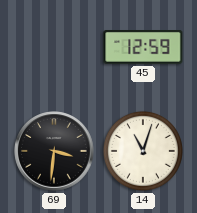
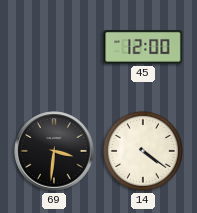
45: 12:59 -> 12:00 (143, 48)
14: 11:03 -> 4:21 (143, 151)
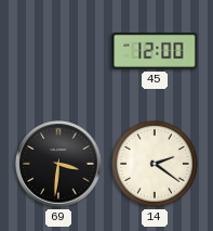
14: 4:21 -> 2:21 (155, 164)
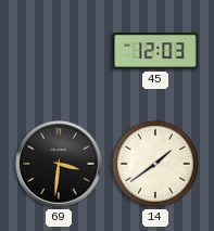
45: 12:00 -> 12:03 (155, 52)
14: 2:21 -> 1:39 (155, 164)
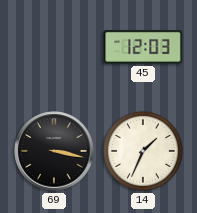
69: 3:31 -> 3:17 (54, 151)
14: 1:39 -> 1:34 (143, 151)
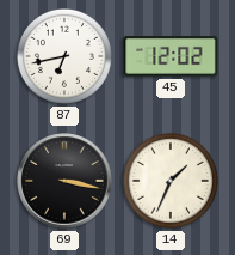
87: none -> 6:43 (64, 56)
45: 12:03 -> 12:02 (171, 57)
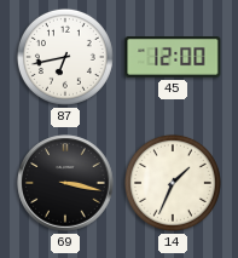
45: 12:02 -> 12:00 (173, 58)
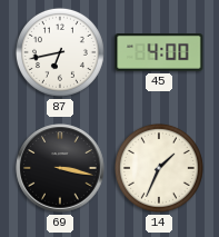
45: 12:00 -> 4:00 (159, 53)
